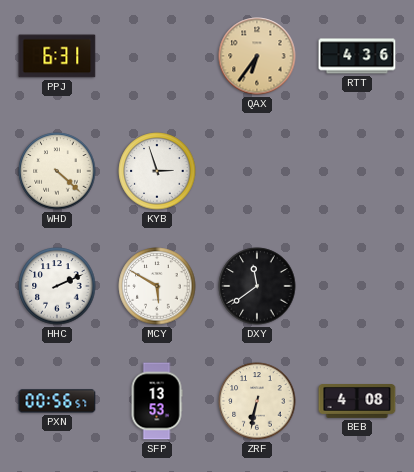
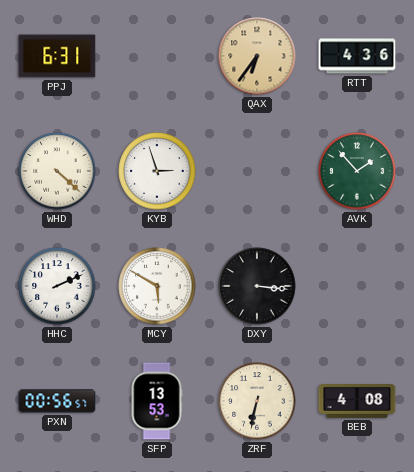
AVK: none -> 1:53 (357, 171)
DXY: 11:39 -> 3:16 (257, 286)
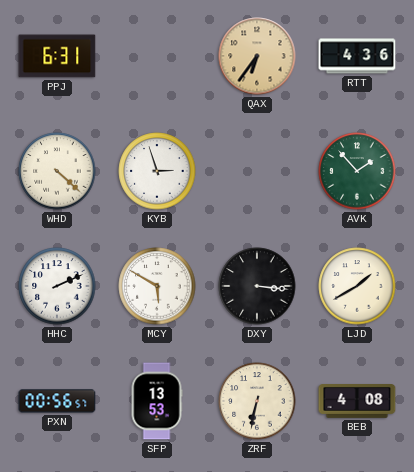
LJD: none -> 1:40 (357, 286)
